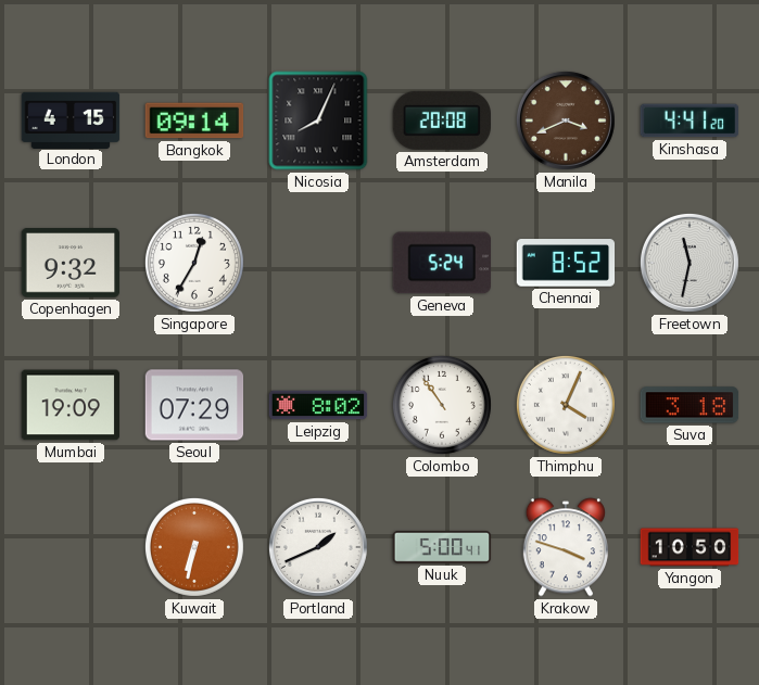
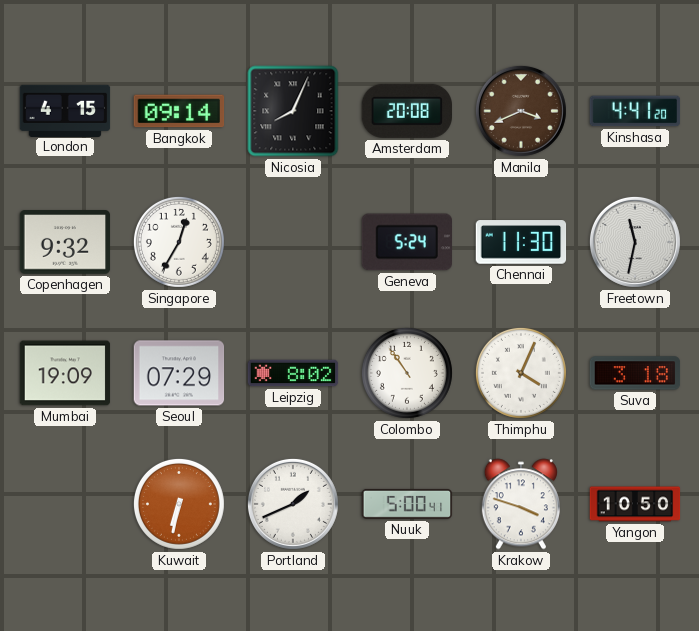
Chennai: 8:52 -> 11:30 (521, 242)
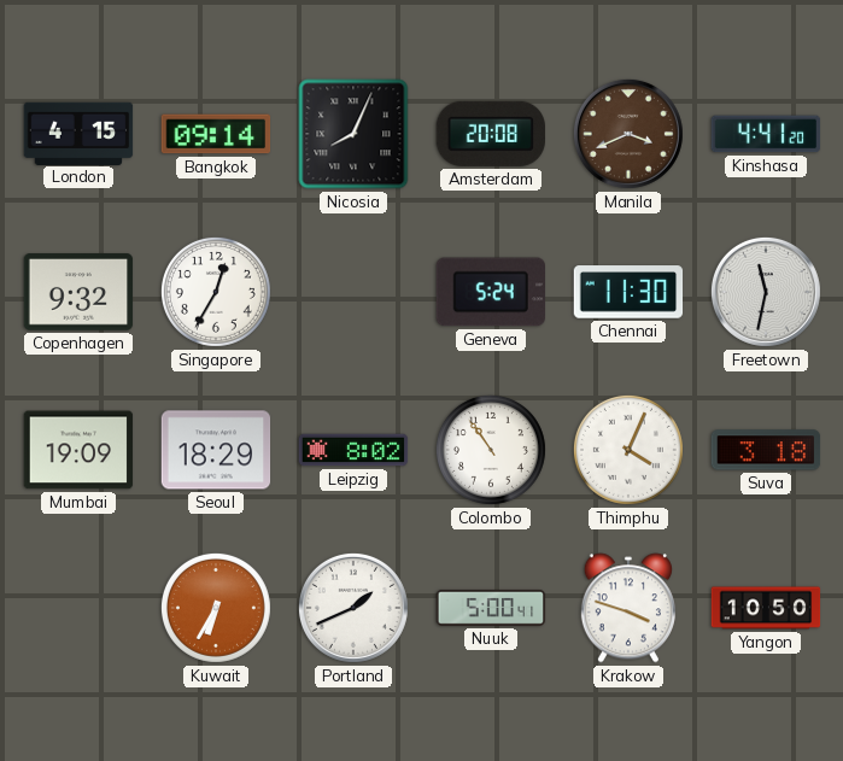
Seoul: 07:29 -> 18:29 (216, 450)
Kuwait: 6:32 -> 6:35 (216, 608)
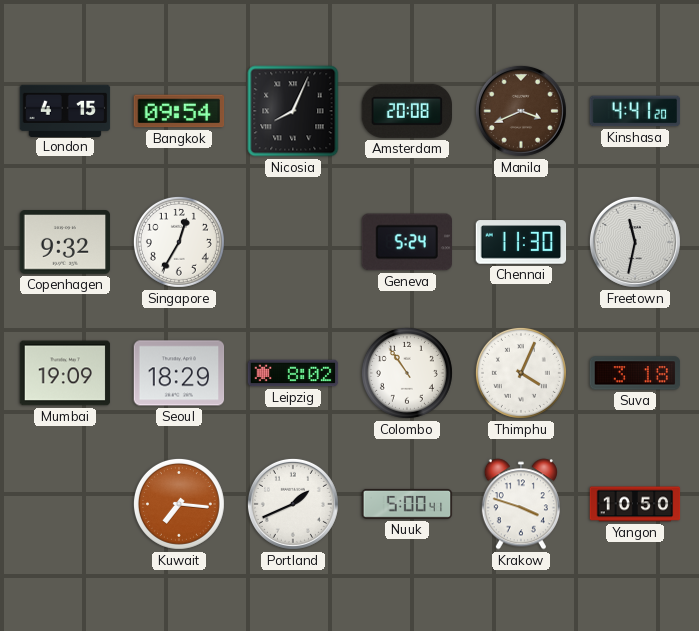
Bangkok: 09:14 -> 09:54 (179, 111)
Kuwait: 6:35 -> 7:16 (179, 504)
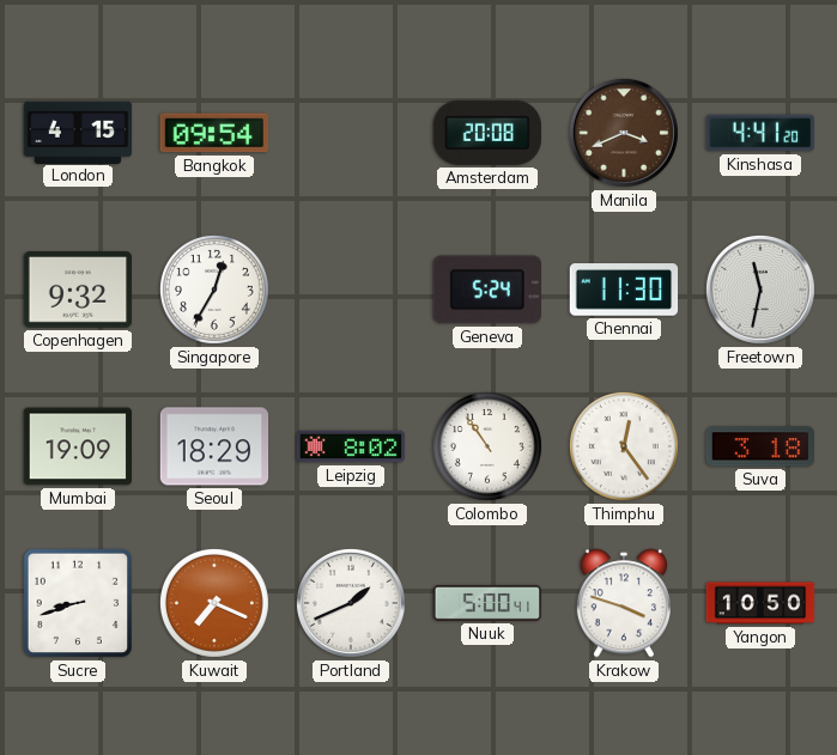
Nicosia: 8:04 -> none (293, 111)
Thimphu: 4:04 -> 12:24 (624, 446)
Sucre: none -> 8:42 (78, 603)
Kuwait: 7:16 -> 7:19 (214, 603)
